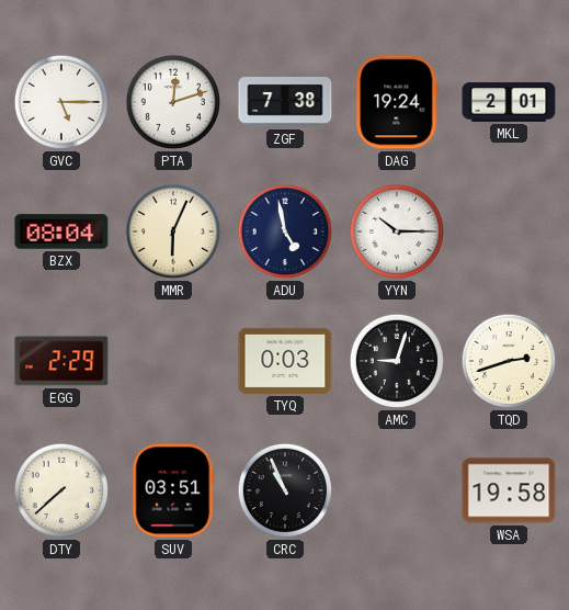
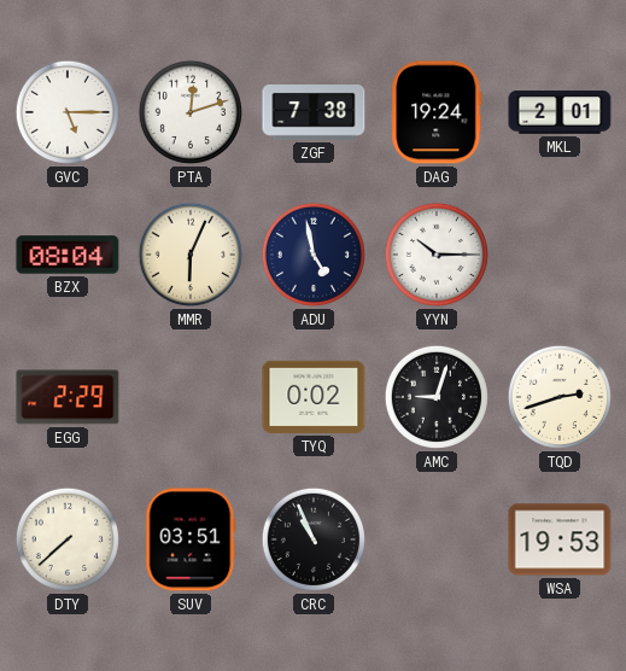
TYQ: 0:03 -> 0:02 (314, 397)
WSA: 19:58 -> 19:53 (560, 539)
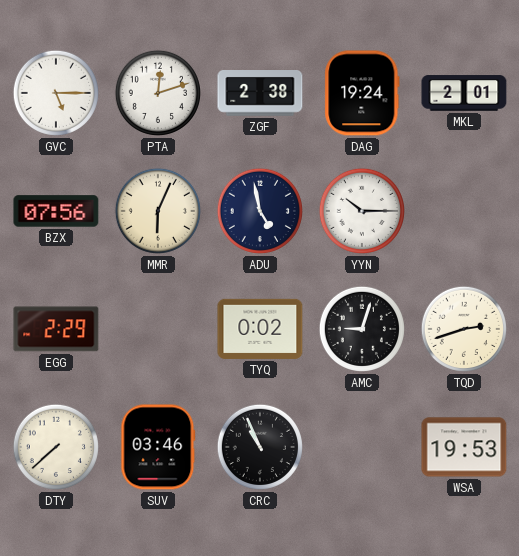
ZGF: 7:38 -> 2:38 (260, 94)
BZX: 08:04 -> 07:56 (56, 211)
SUV: 03:51 -> 03:46 (158, 447)
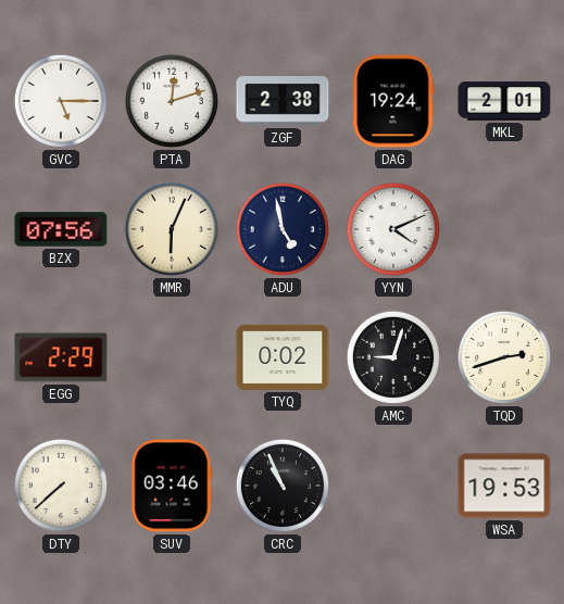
YYN: 10:15 -> 4:11 (393, 229)
